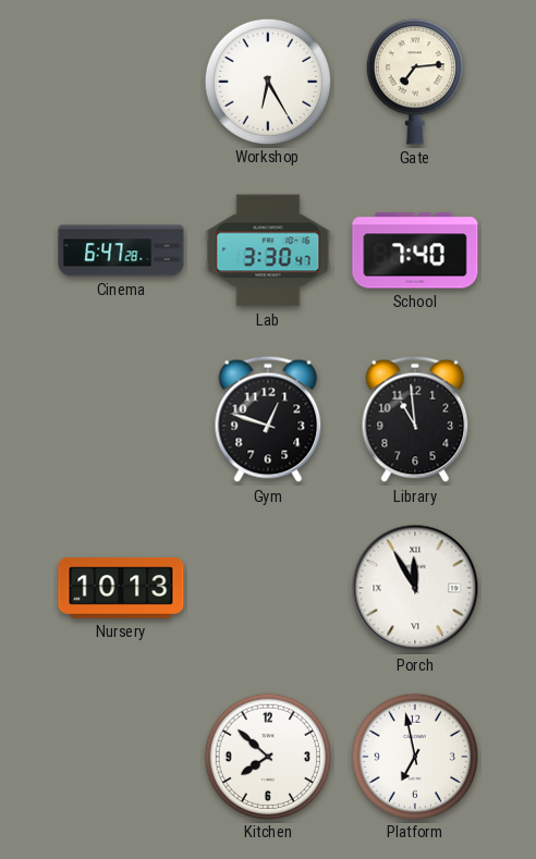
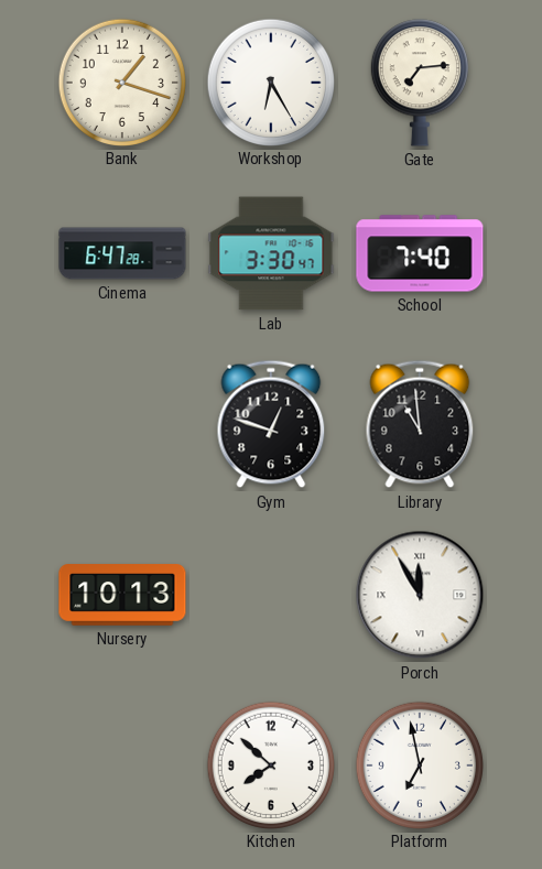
Bank: none -> 1:18 (121, 82)
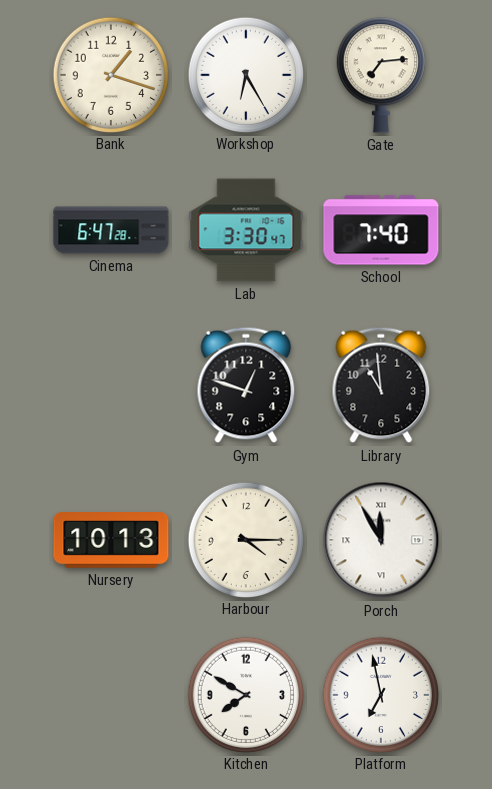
Harbour: none -> 4:15 (245, 539)
Kitchen: 7:52 -> 7:50 (245, 694)
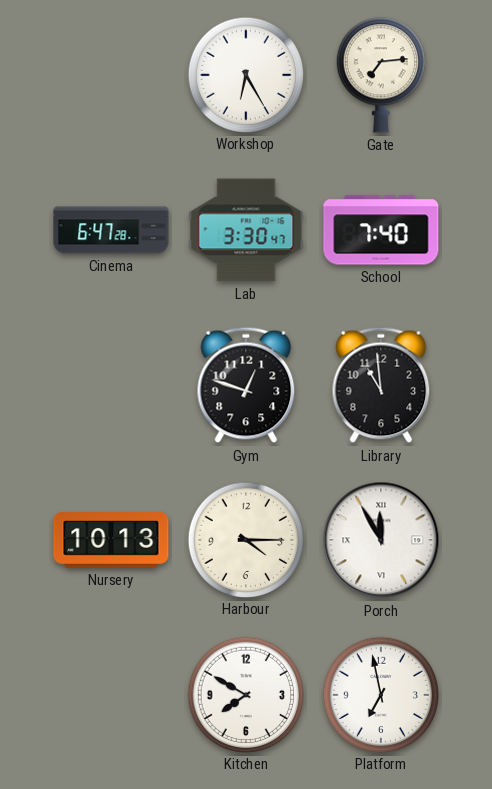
Bank: 1:18 -> none (110, 74)
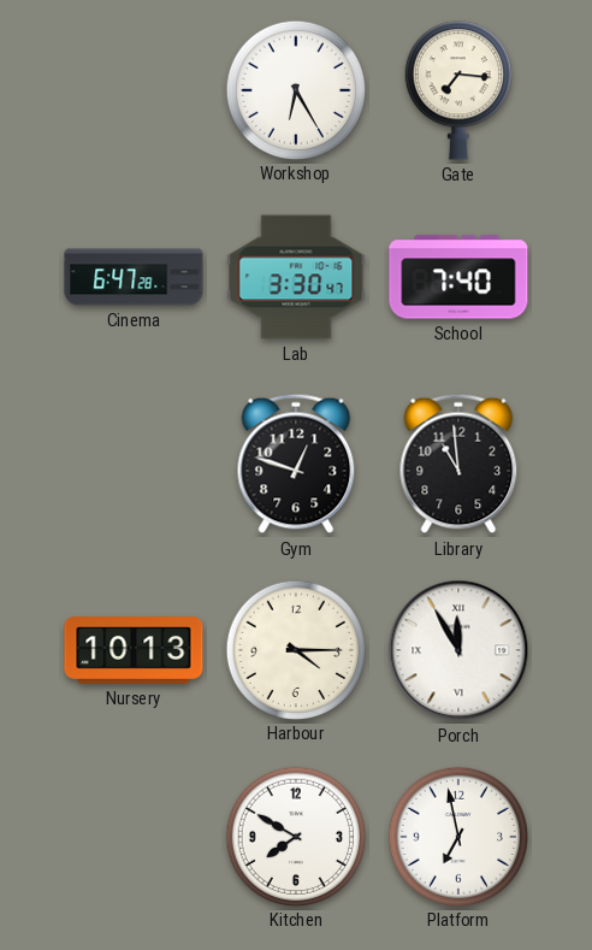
Gate: 7:14 -> 7:16 (458, 90)
